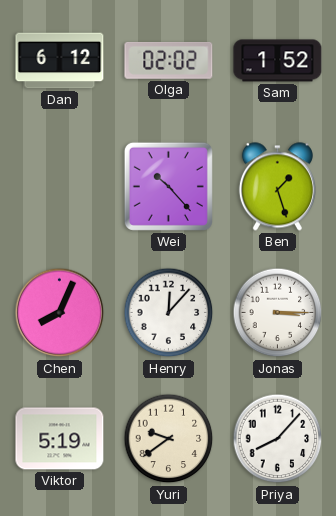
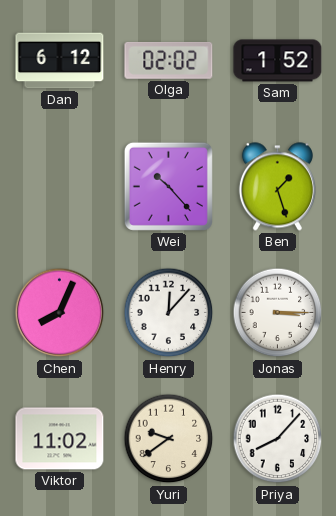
Viktor: 5:19 -> 11:02 (60, 439)
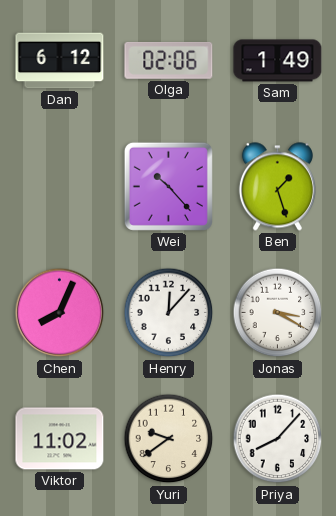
Olga: 02:02 -> 02:06 (169, 60)
Sam: 1:52 -> 1:49 (278, 61)
Jonas: 3:15 -> 3:20 (278, 313)
